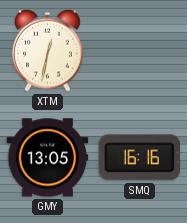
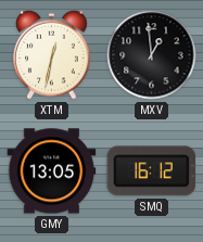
MXV: none -> 12:59 (152, 55)
SMQ: 16:16 -> 16:12 (152, 171)
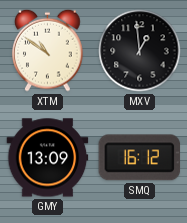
XTM: 12:32 -> 10:51 (48, 50)
GMY: 13:05 -> 13:09 (48, 158)
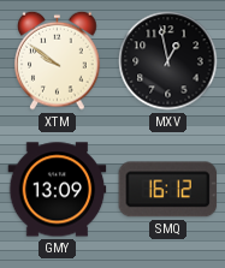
XTM: 10:51 -> 9:51 (58, 60)
MXV: 12:59 -> 12:58 (168, 61)
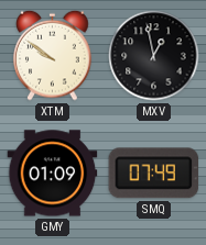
GMY: 13:09 -> 01:09 (53, 174)
SMQ: 16:12 -> 07:49 (154, 174)
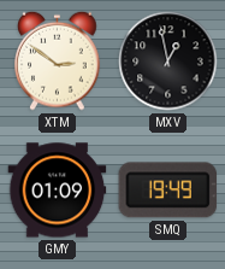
XTM: 9:51 -> 2:51 (58, 60)
SMQ: 07:49 -> 19:49 (168, 191)
